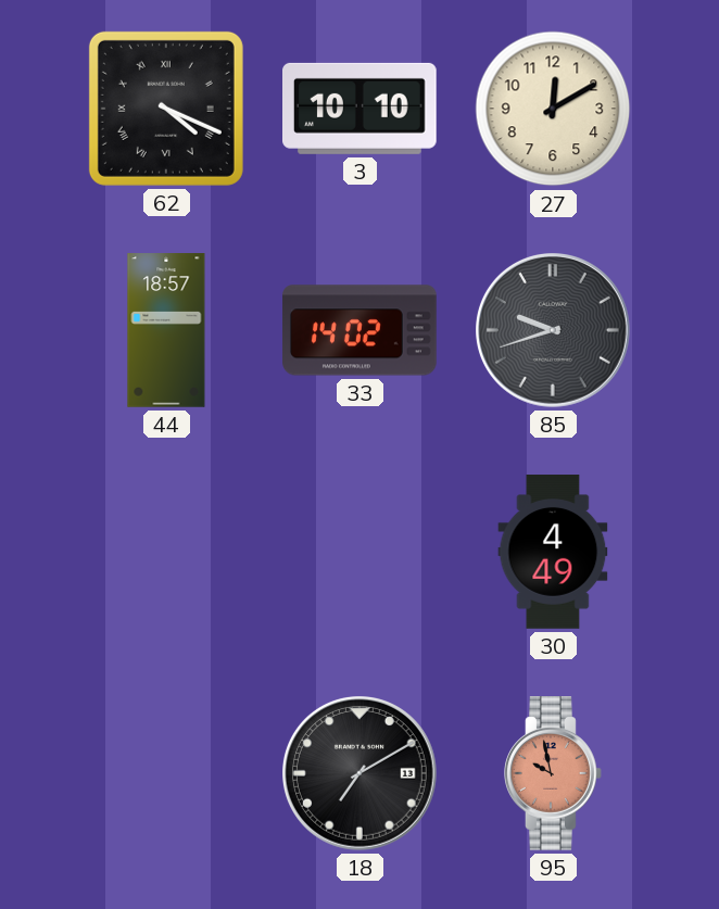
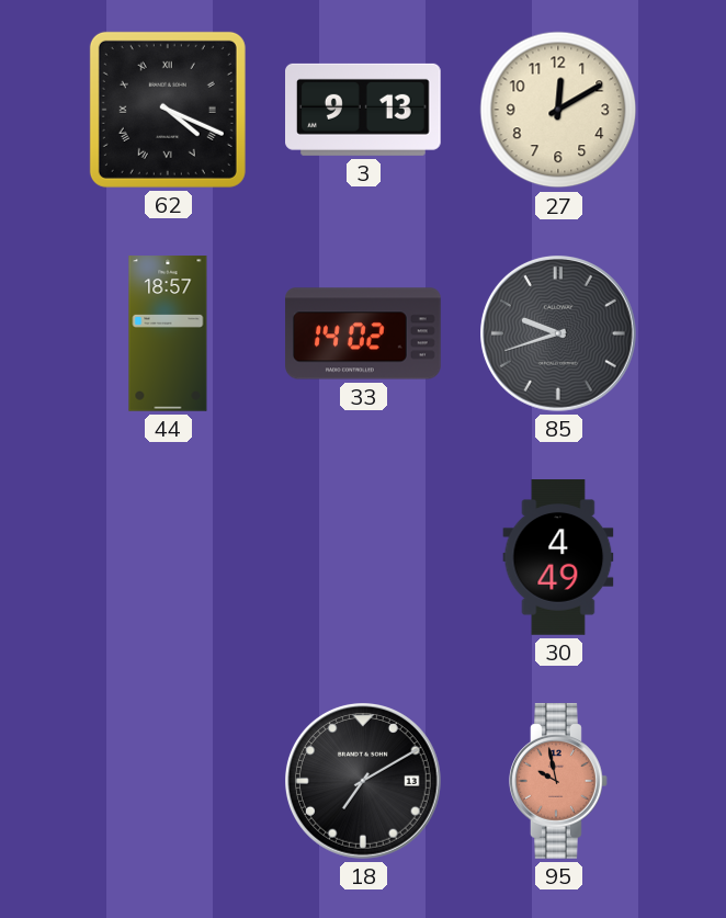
3: 10:10 -> 9:13 (364, 110)
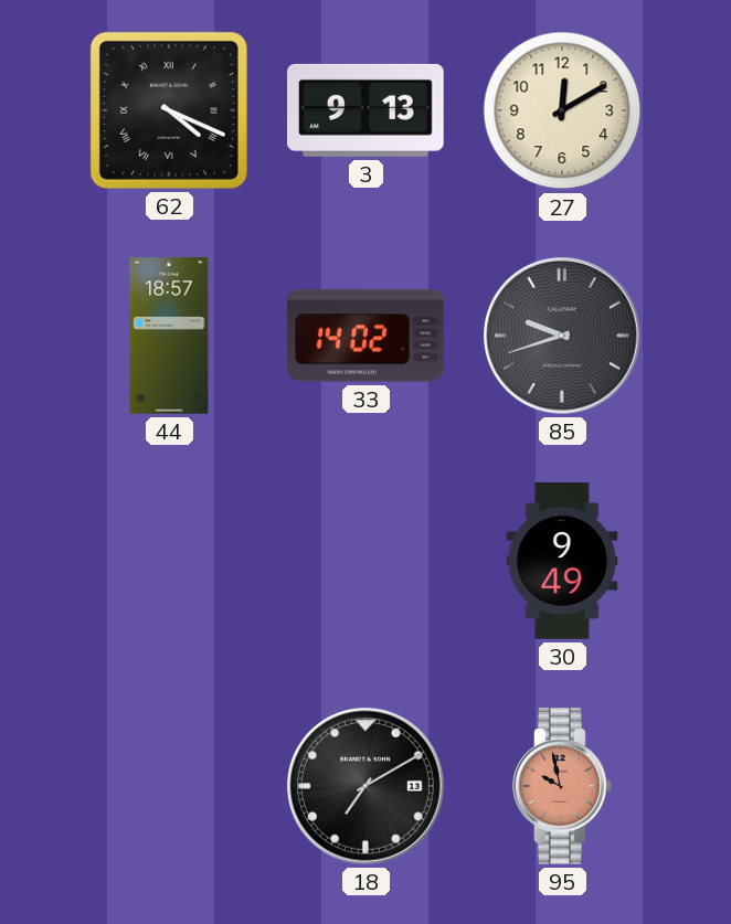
30: 4:49 -> 9:49 (562, 561)
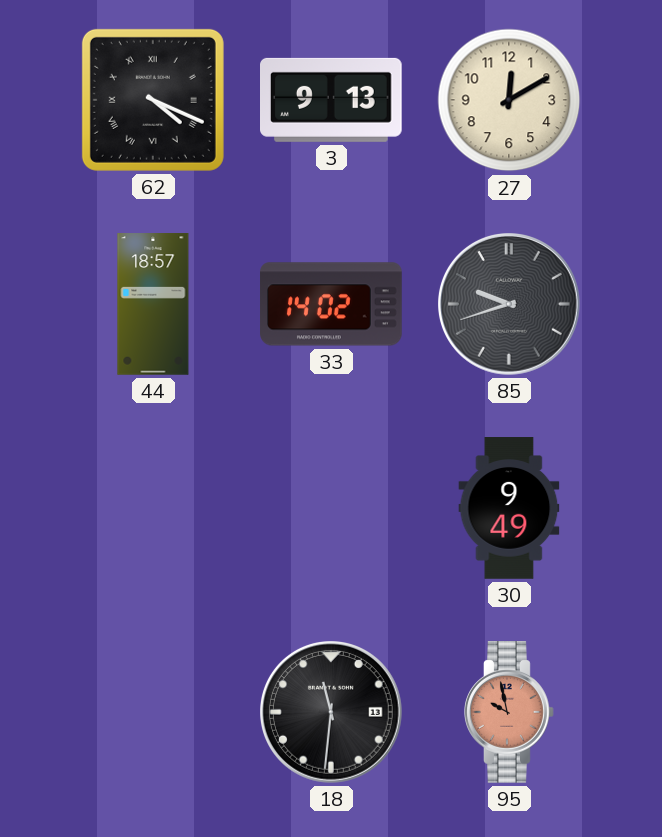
18: 7:10 -> 11:31 (332, 713)
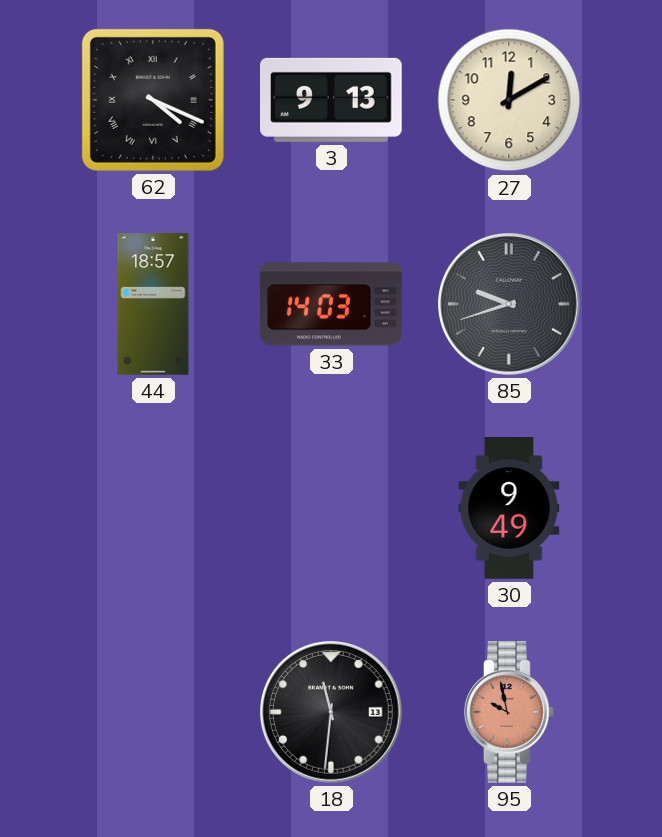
33: 14:02 -> 14:03 (331, 304)
